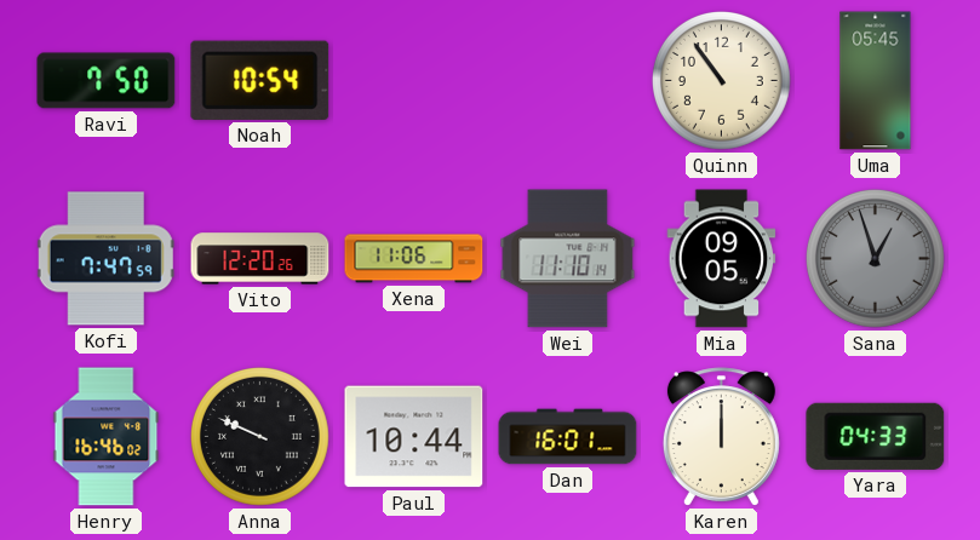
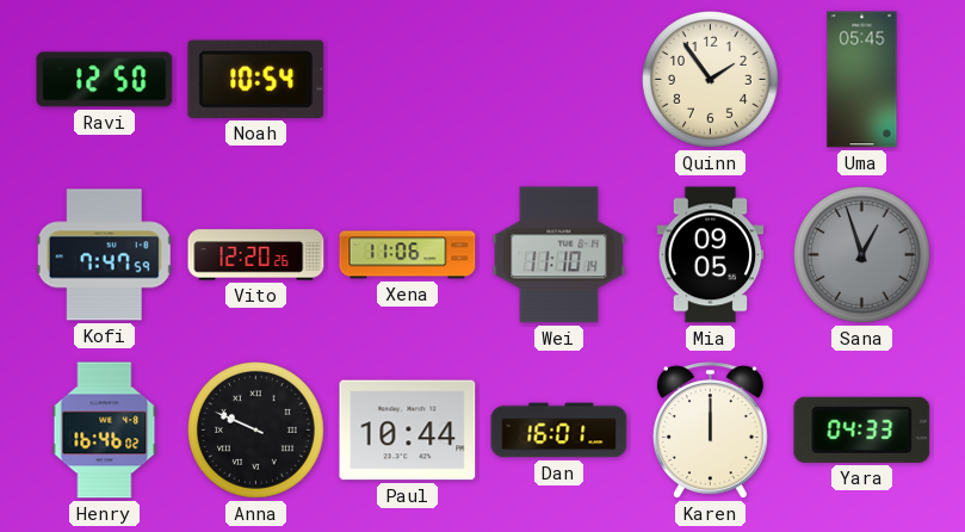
Ravi: 7:50 -> 12:50 (105, 80)
Quinn: 10:54 -> 1:54 (710, 79)
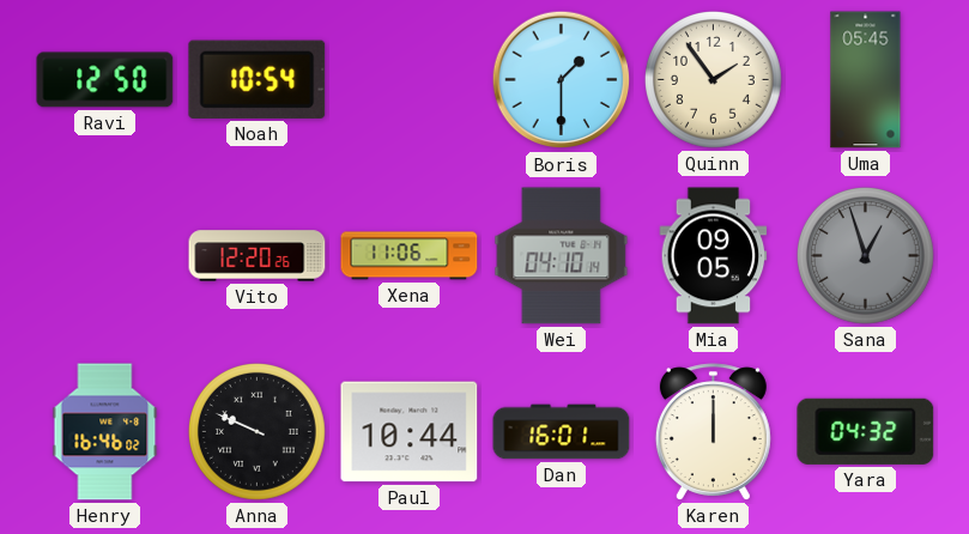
Boris: none -> 1:30 (562, 80)
Kofi: 7:47 -> none (104, 255)
Wei: 11:10 -> 04:10 (562, 256)
Yara: 04:33 -> 04:32 (866, 431)
